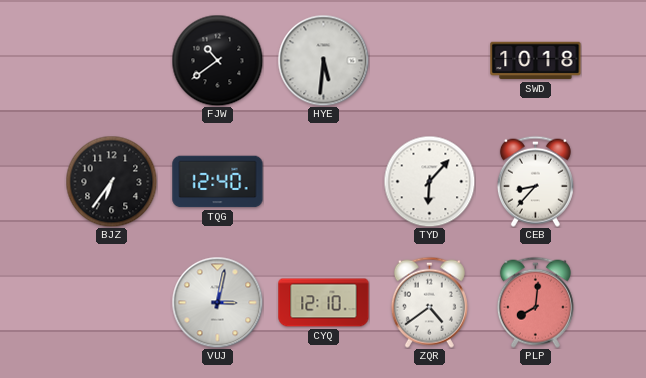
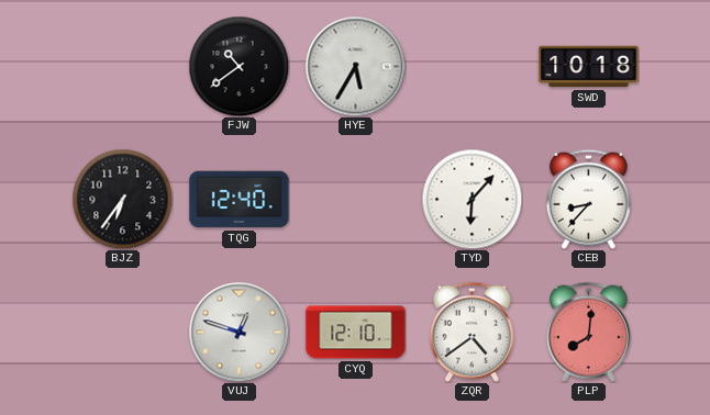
HYE: 5:31 -> 5:35 (355, 66)
VUJ: 3:02 -> 12:48 (238, 332)
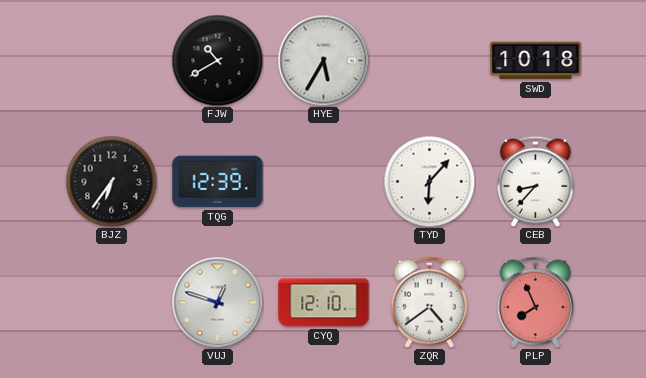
FJW: 10:39 -> 10:40 (217, 60)
TQG: 12:40 -> 12:39 (218, 182)
PLP: 8:01 -> 7:56 (535, 302)
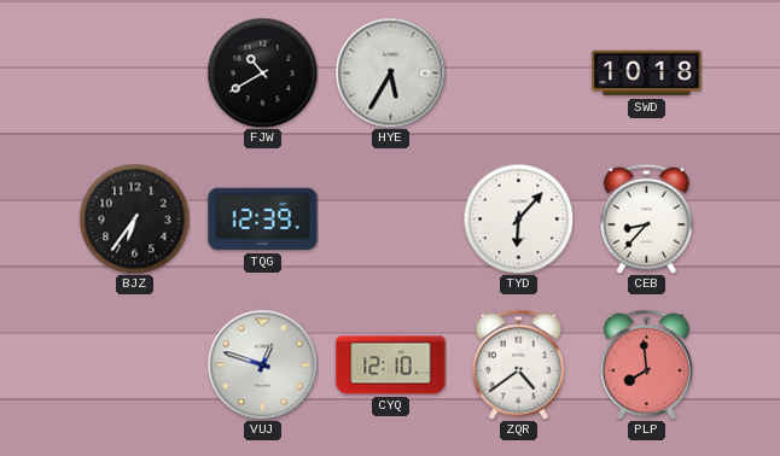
PLP: 7:56 -> 7:59 (646, 364)
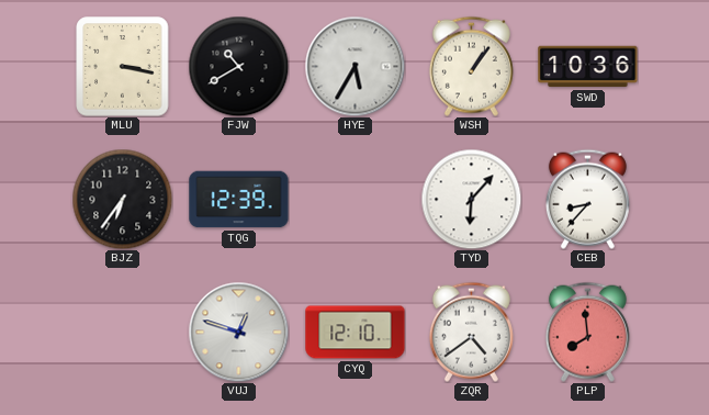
MLU: none -> 3:17 (123, 67)
WSH: none -> 1:06 (471, 66)
SWD: 10:18 -> 10:36 (588, 67)
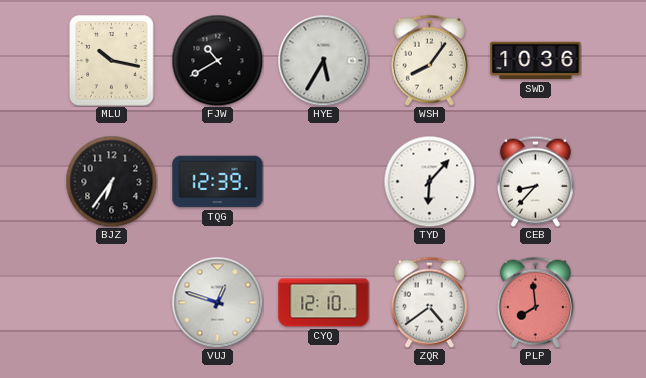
MLU: 3:17 -> 10:17 (112, 61)
WSH: 1:06 -> 8:06 (429, 60)
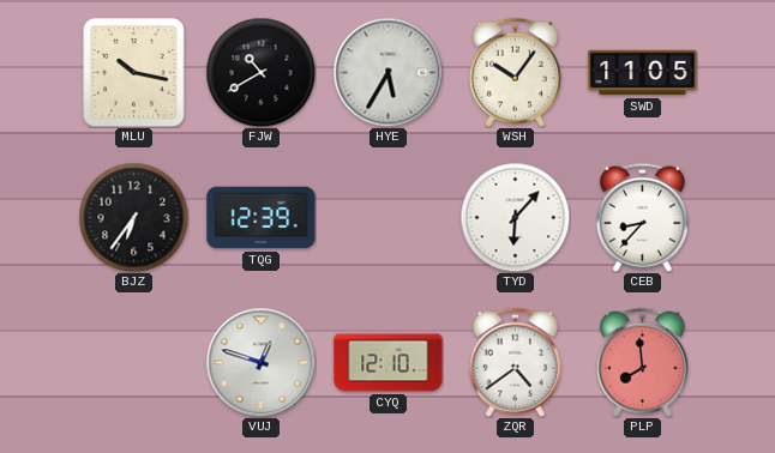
WSH: 8:06 -> 10:06 (515, 72)
SWD: 10:36 -> 11:05 (643, 73)
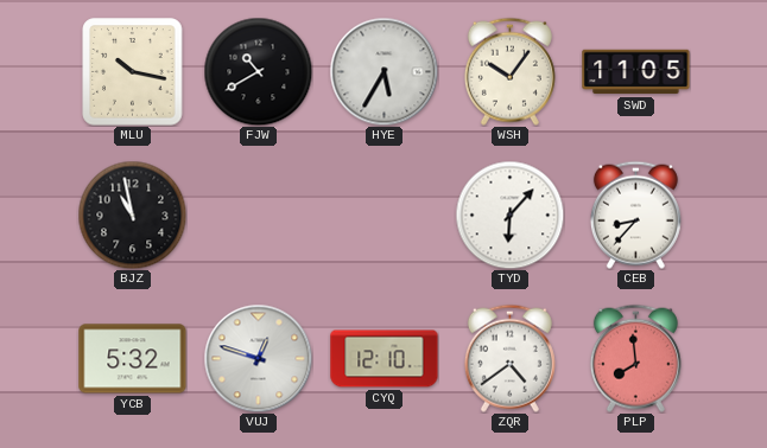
BJZ: 6:36 -> 10:58 (132, 215)
TQG: 12:39 -> none (262, 218)
YCB: none -> 5:32 (133, 359)
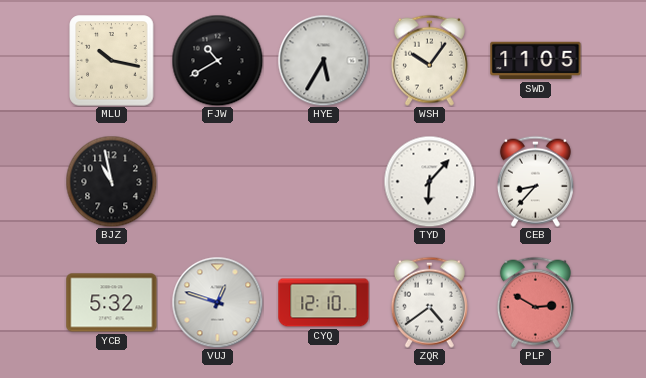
PLP: 7:59 -> 2:50 (535, 302)
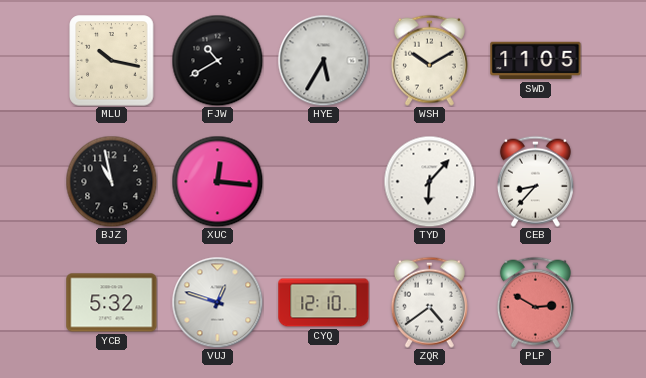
WSH: 10:06 -> 10:10 (429, 60)
XUC: none -> 12:16 (217, 181)
